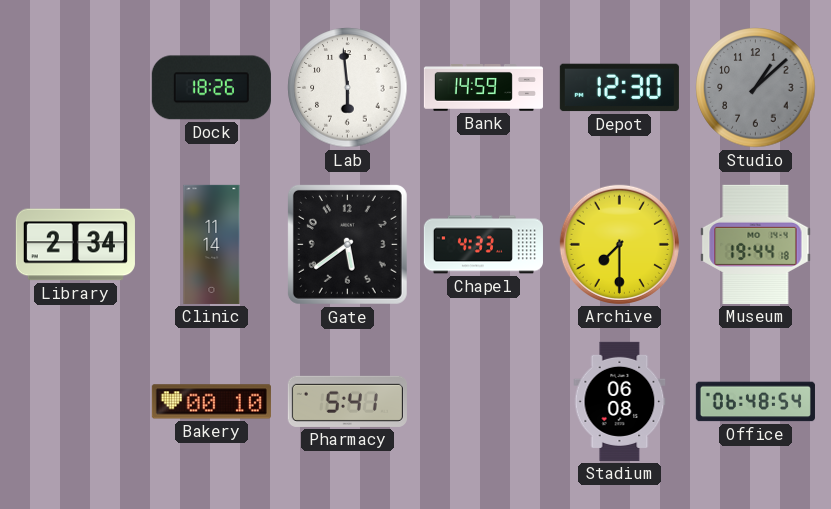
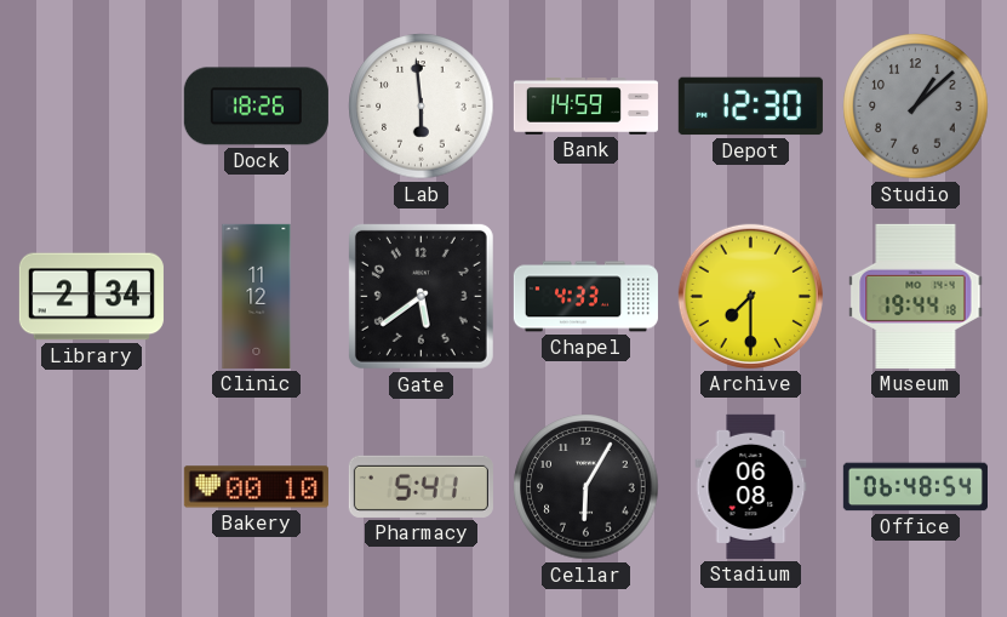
Clinic: 11:14 -> 11:12 (257, 296)
Cellar: none -> 6:05 (587, 487)
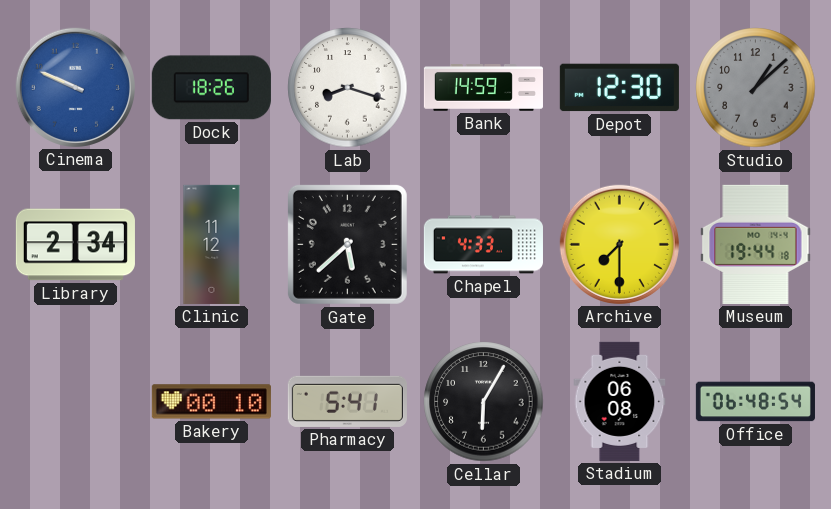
Cinema: none -> 9:49 (75, 87)
Lab: 5:59 -> 8:18 (348, 88)
Gate: 5:39 -> 5:38 (347, 244)
